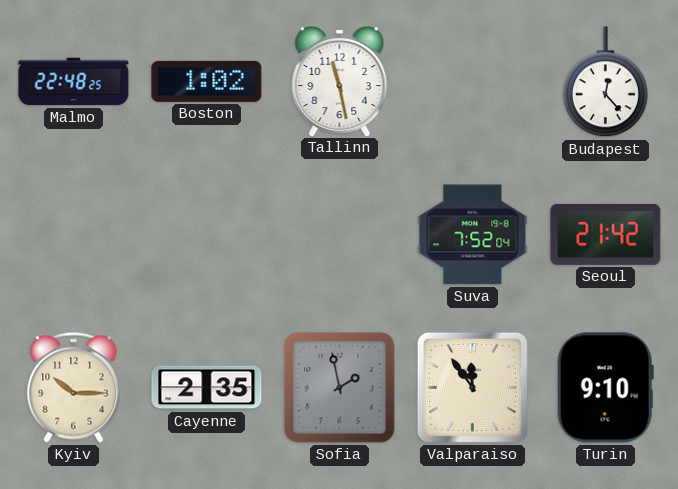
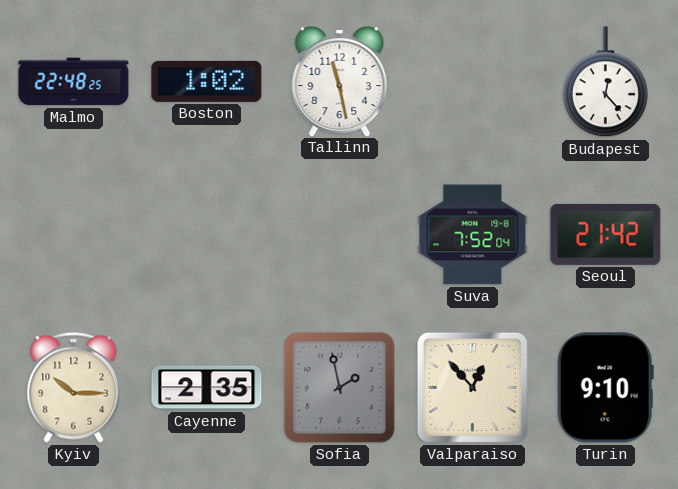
Valparaiso: 11:54 -> 12:53 (472, 387)
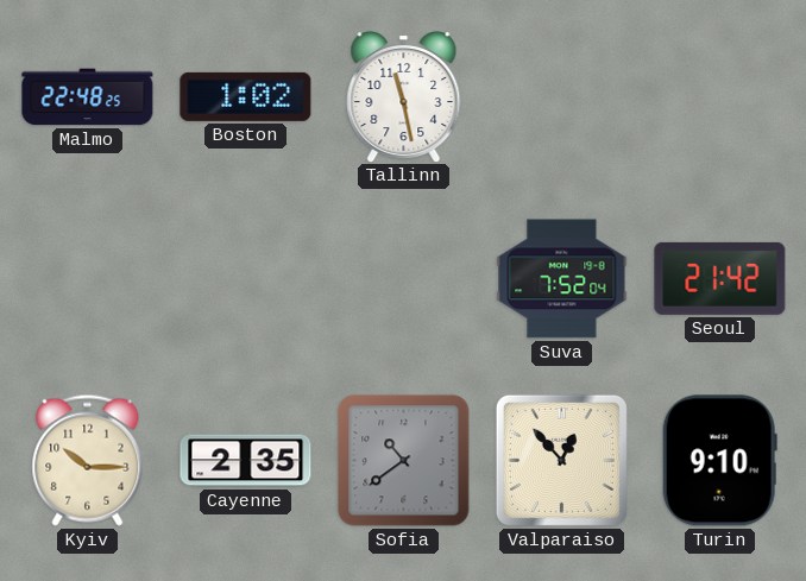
Budapest: 12:23 -> none (605, 82)
Sofia: 1:58 -> 10:39 (404, 461)
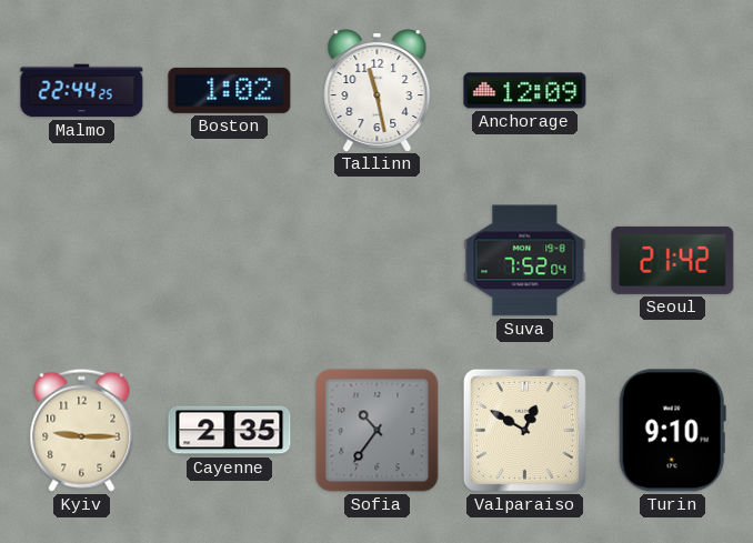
Malmo: 22:48 -> 22:44 (82, 91)
Anchorage: none -> 12:09 (525, 91)
Kyiv: 10:15 -> 9:15 (82, 430)
Sofia: 10:39 -> 10:36 (378, 431)
Valparaiso: 12:53 -> 12:50 (524, 430)
